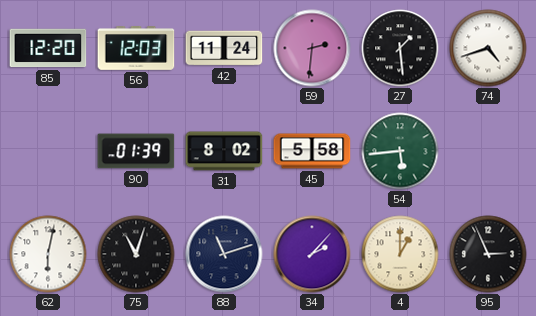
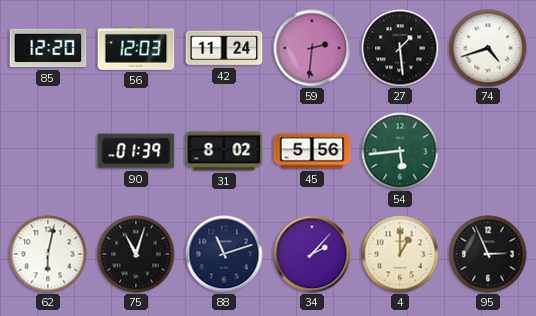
45: 5:58 -> 5:56 (312, 151)
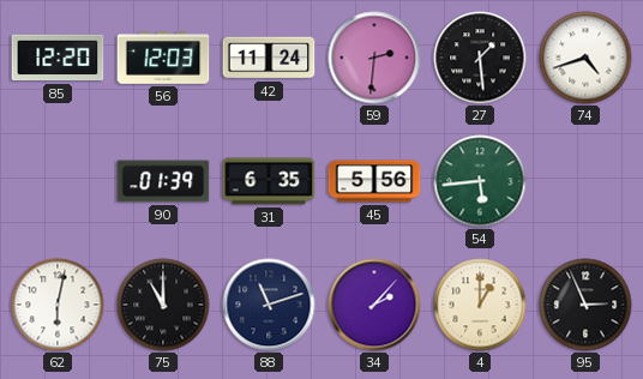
31: 8:02 -> 6:35 (269, 181)
75: 11:03 -> 11:00 (163, 305)
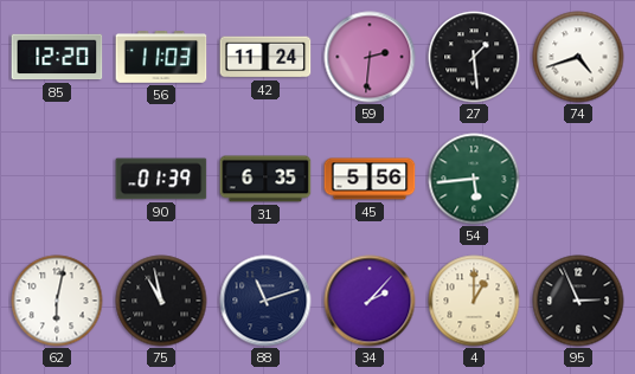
56: 12:03 -> 11:03 (161, 58)
75: 11:00 -> 10:58 (161, 301)
